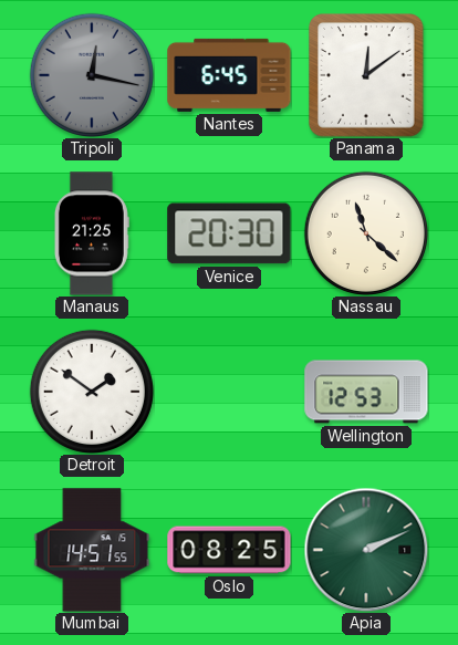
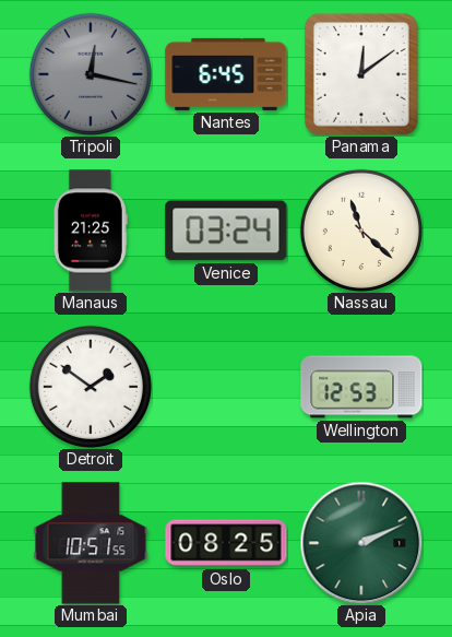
Venice: 20:30 -> 03:24 (226, 231)
Mumbai: 14:51 -> 10:51 (91, 543)
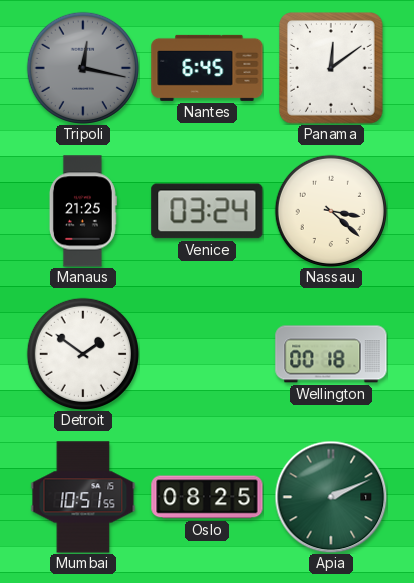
Nassau: 11:22 -> 3:22 (331, 211)
Wellington: 12:53 -> 00:18 (331, 354)
